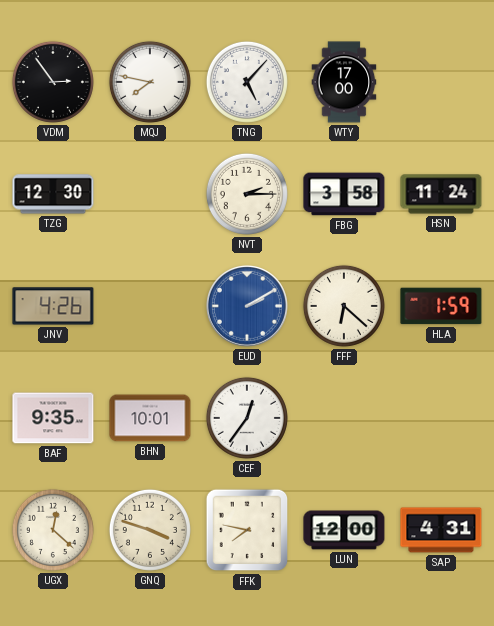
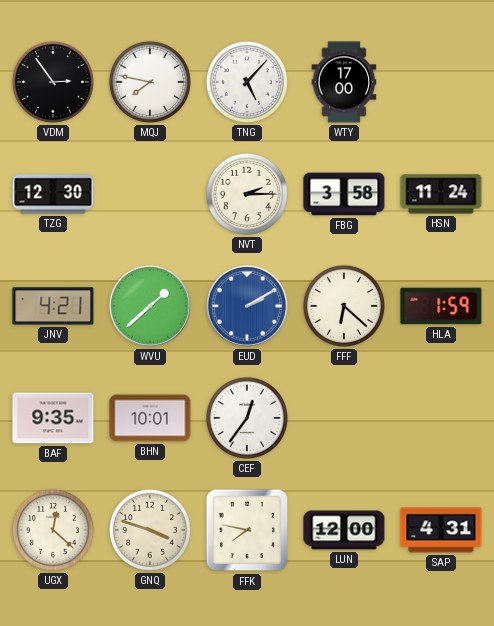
JNV: 4:26 -> 4:21 (53, 306)
WVU: none -> 1:38 (150, 306)
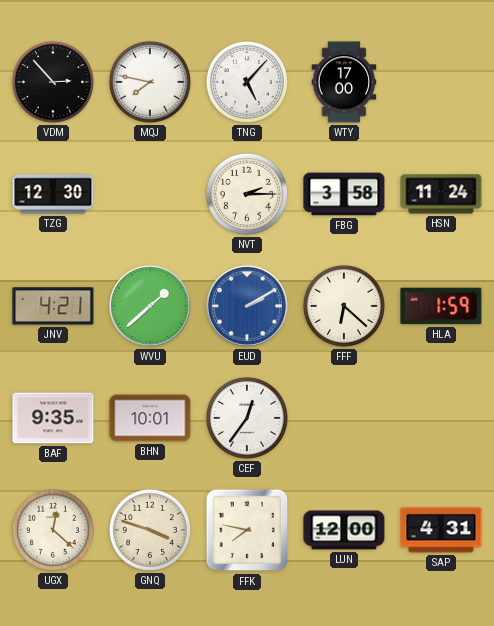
VDM: 2:54 -> 2:53 (53, 82)
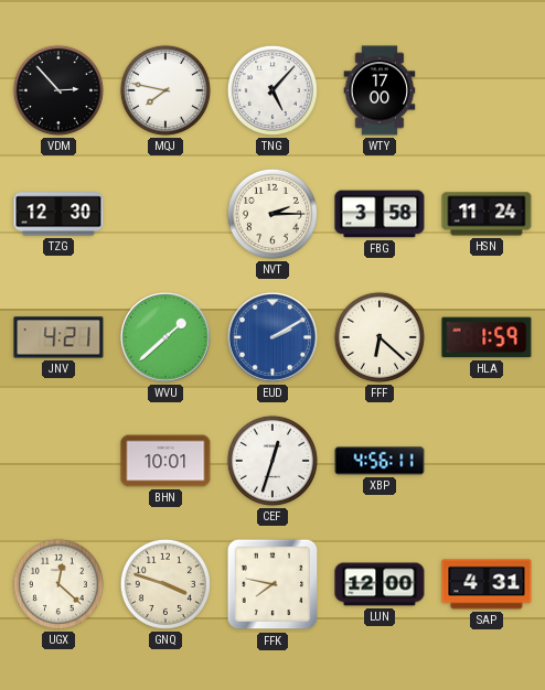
BAF: 9:35 -> none (53, 418)
CEF: 12:36 -> 12:33 (272, 461)
XBP: none -> 4:56 (380, 461)
